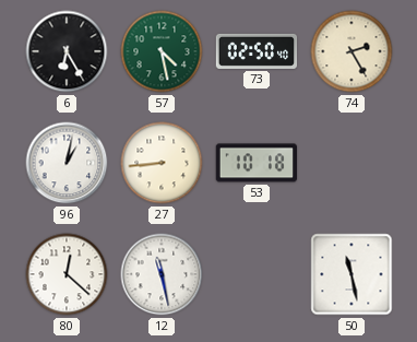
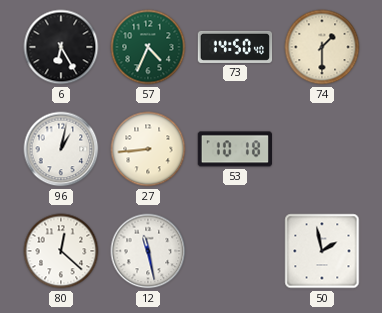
57: 4:28 -> 4:34 (148, 47)
73: 02:50 -> 14:50 (235, 47)
74: 2:25 -> 1:30 (322, 47)
50: 11:28 -> 1:58 (322, 251)
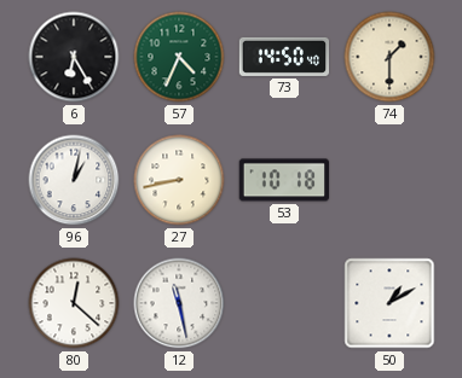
27: 8:44 -> 8:43 (179, 180)
50: 1:58 -> 1:10 (389, 303)
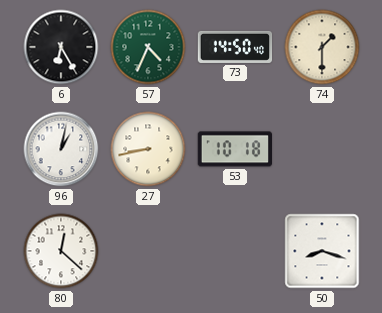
12: 11:28 -> none (179, 303)
50: 1:10 -> 8:18 (322, 251)
